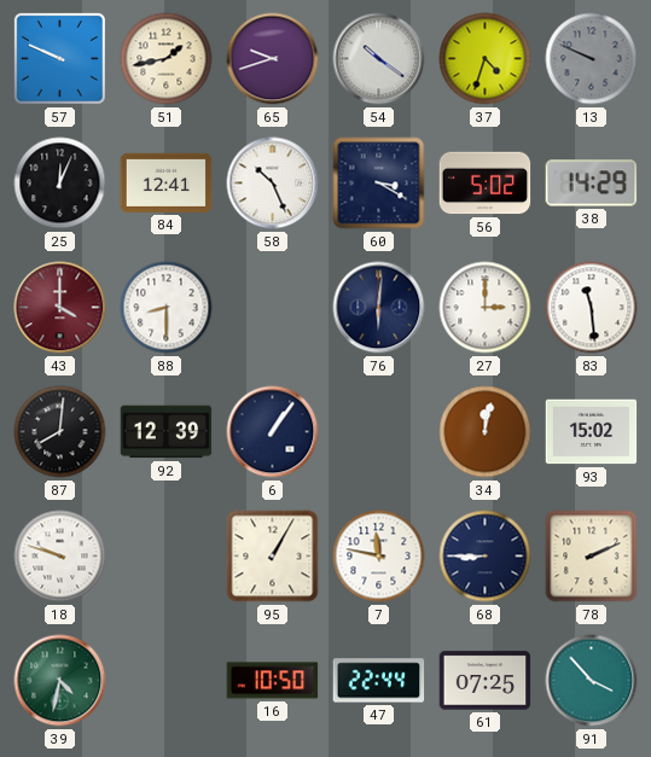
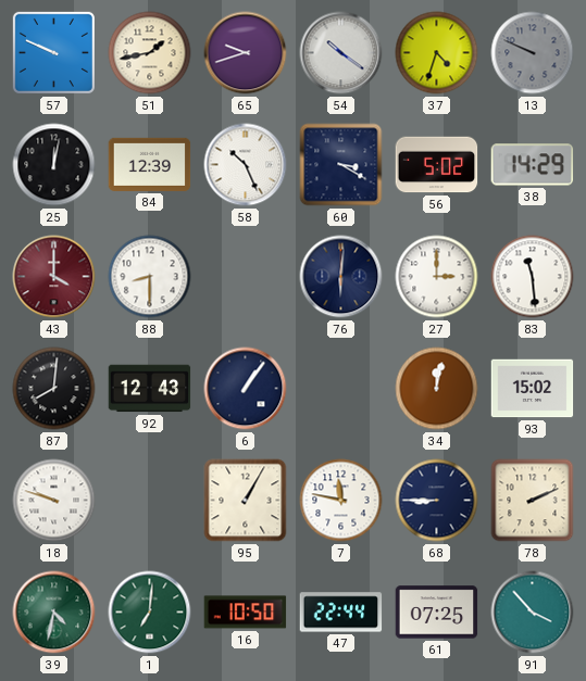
25: 12:04 -> 12:02 (54, 165)
84: 12:41 -> 12:39 (150, 164)
92: 12:39 -> 12:43 (150, 389)
1: none -> 7:01 (150, 613)
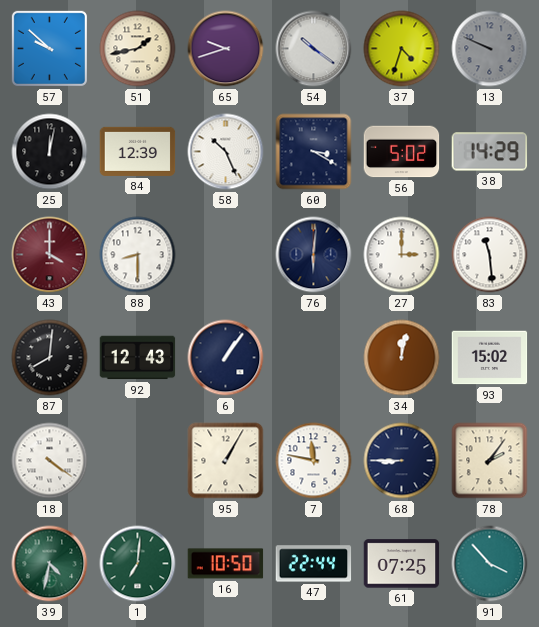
57: 9:49 -> 9:52 (49, 48)
18: 9:48 -> 4:21 (50, 461)
78: 2:11 -> 2:06 (490, 461)
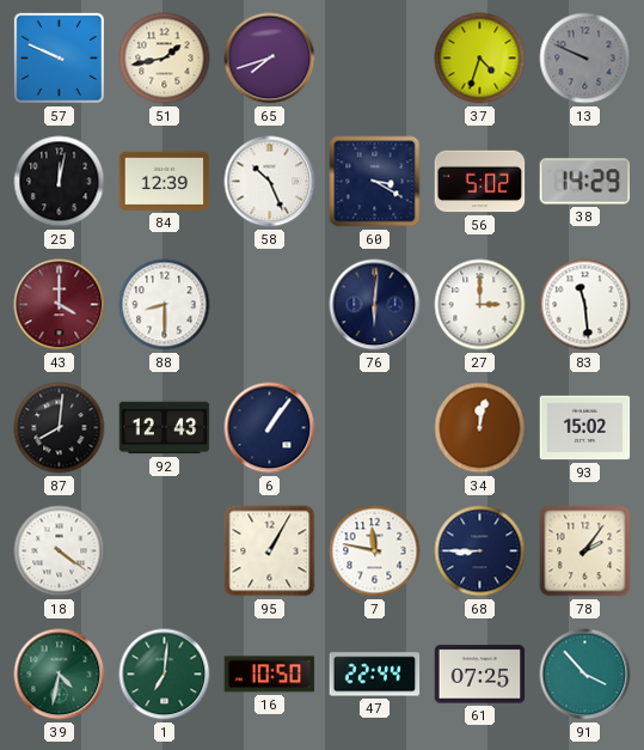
57: 9:52 -> 9:49 (59, 57)
65: 9:42 -> 7:42 (270, 59)
54: 10:21 -> none (314, 49)
